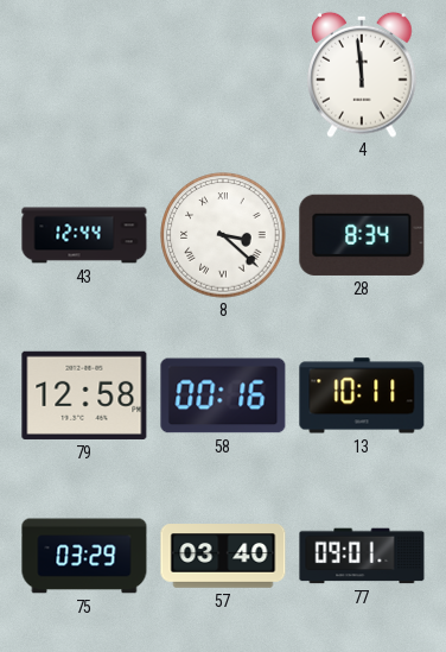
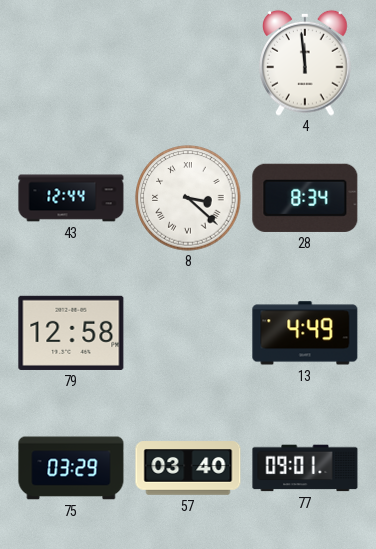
58: 00:16 -> none (223, 395)
13: 10:11 -> 4:49 (305, 333)
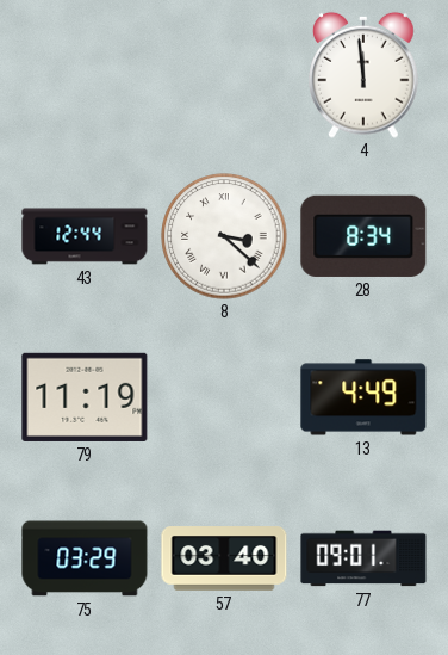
79: 12:58 -> 11:19 (85, 397)
